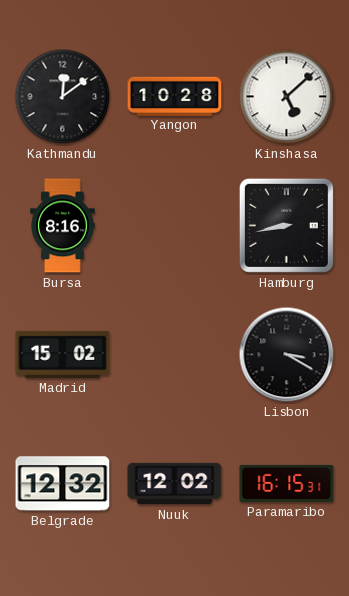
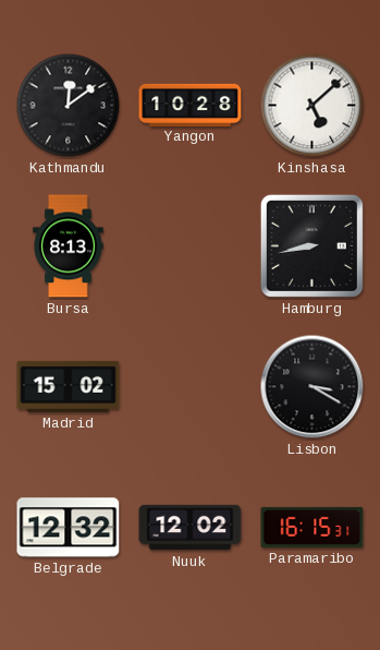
Bursa: 8:16 -> 8:13 (69, 246)
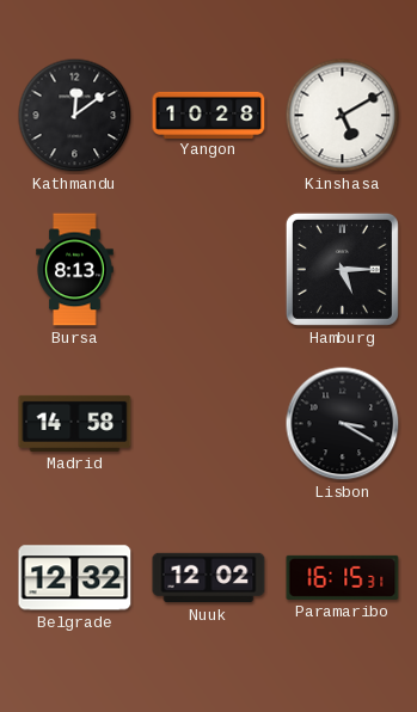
Kinshasa: 5:08 -> 5:10 (343, 116)
Hamburg: 8:43 -> 5:15 (342, 269)
Madrid: 15:02 -> 14:58 (75, 423)
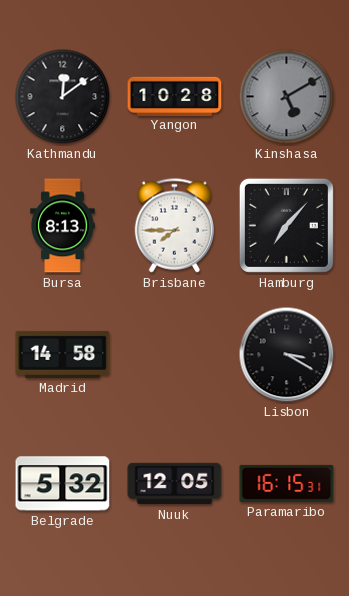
Kinshasa dial: white -> grey (287, 97)
Brisbane: none -> 7:45 (175, 226)
Hamburg: 5:15 -> 7:07 (286, 225)
Belgrade: 12:32 -> 5:32 (63, 484)
Nuuk: 12:02 -> 12:05 (175, 484)
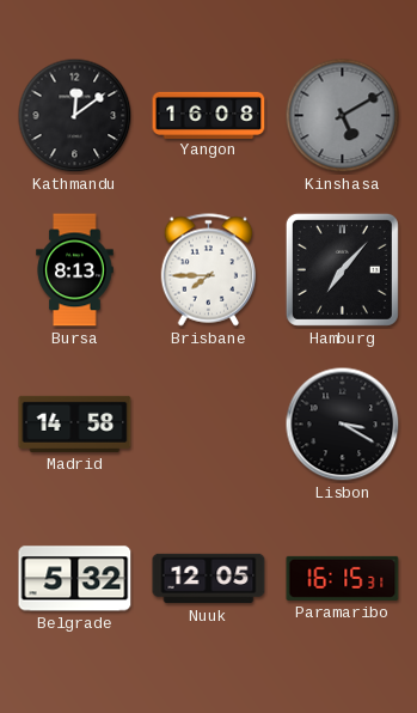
Yangon: 10:28 -> 16:08 (209, 115)
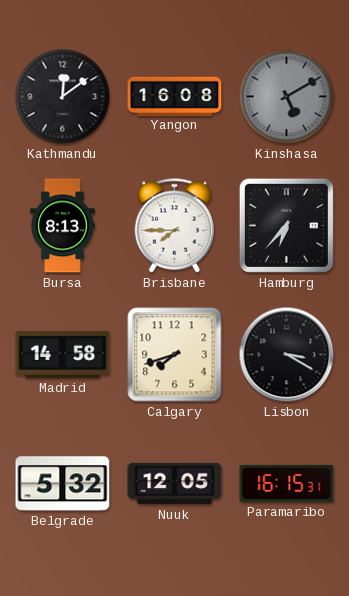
Hamburg: 7:07 -> 6:37 (286, 225)
Calgary: none -> 7:42 (175, 355)
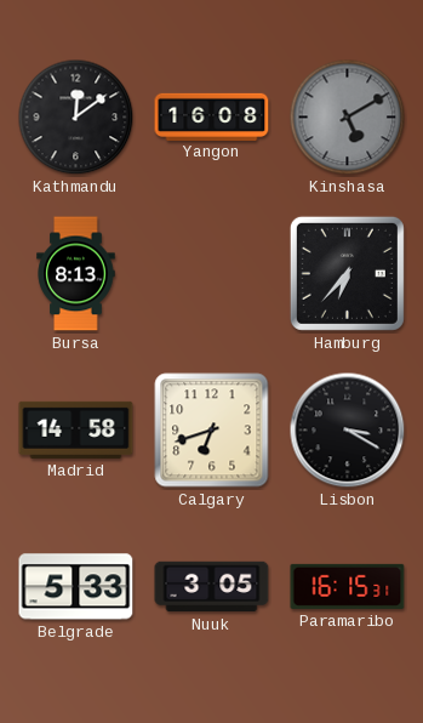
Brisbane: 7:45 -> none (175, 226)
Calgary: 7:42 -> 6:42 (212, 431)
Belgrade: 5:32 -> 5:33 (76, 587)
Nuuk: 12:05 -> 3:05 (212, 587)
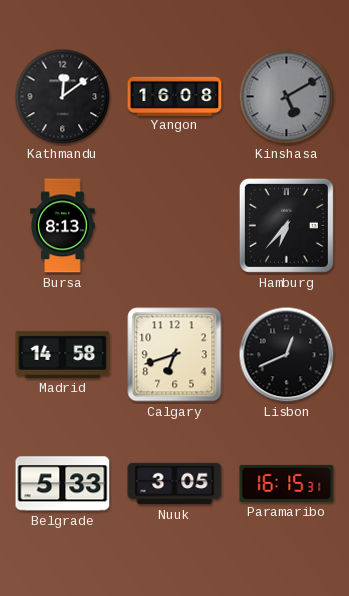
Lisbon: 3:20 -> 12:41 (287, 355)
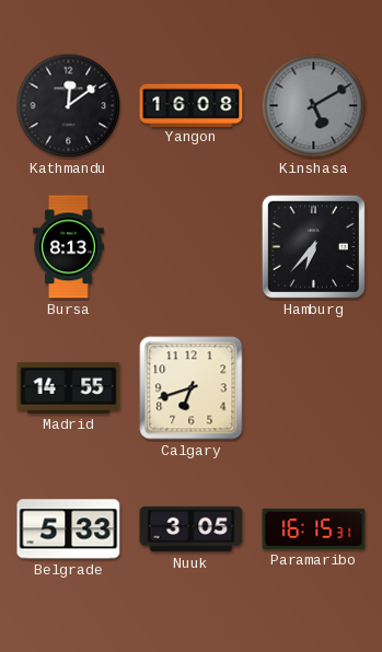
Madrid: 14:58 -> 14:55 (69, 387)
Lisbon: 12:41 -> none (287, 355)
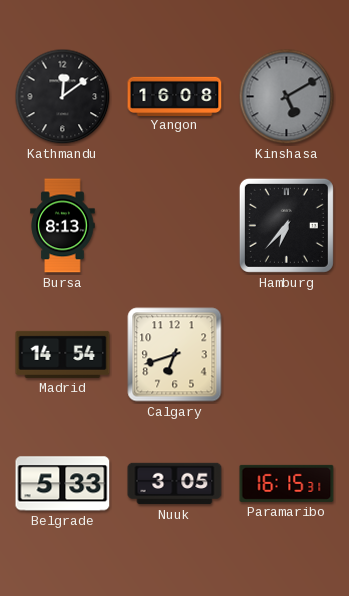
Madrid: 14:55 -> 14:54 (63, 354)
